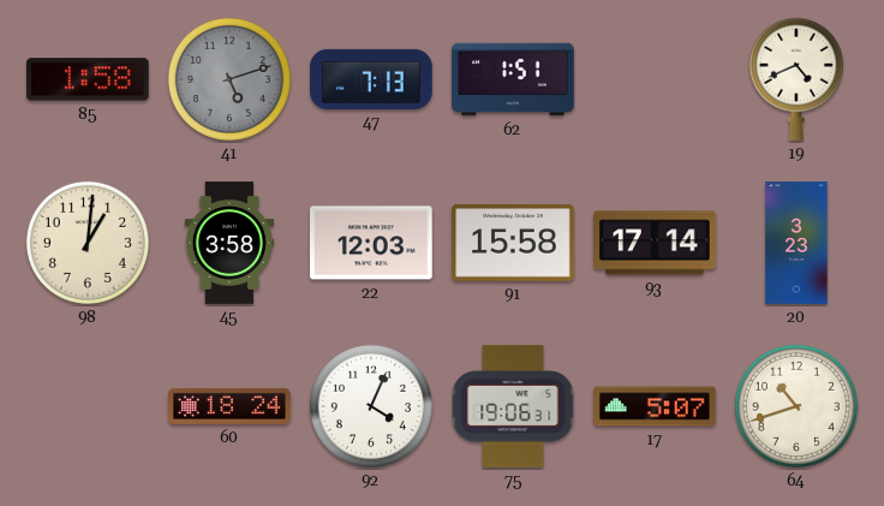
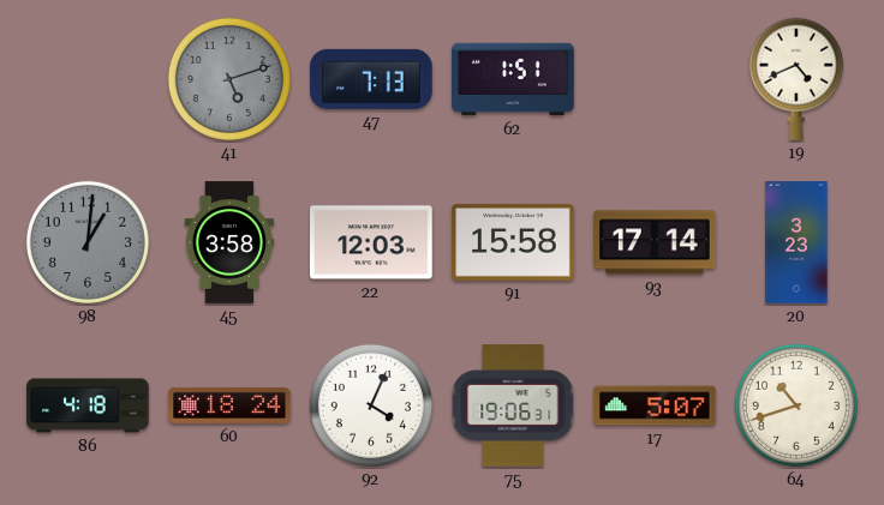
85: 1:58 -> none (88, 79)
98 dial: cream -> grey (88, 242)
86: none -> 4:18 (88, 405)
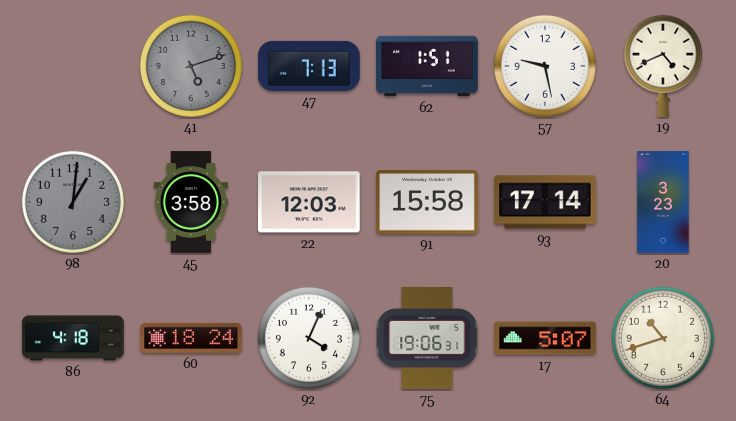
57: none -> 9:28 (545, 66)
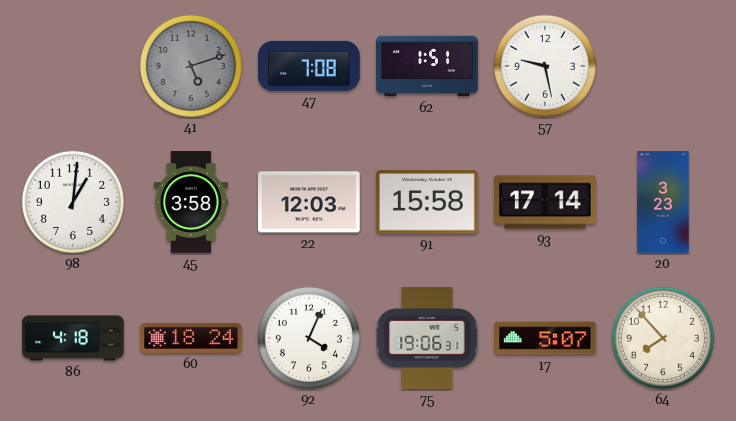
47: 7:13 -> 7:08 (309, 66)
19: 4:41 -> none (663, 66)
98 dial: grey -> white (73, 202)
64: 10:42 -> 7:53 (663, 338)
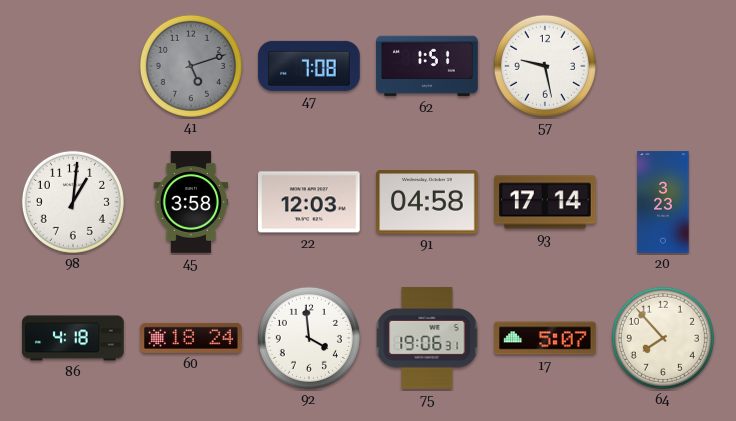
91: 15:58 -> 04:58 (427, 202)
92: 4:04 -> 3:59 (309, 338)
